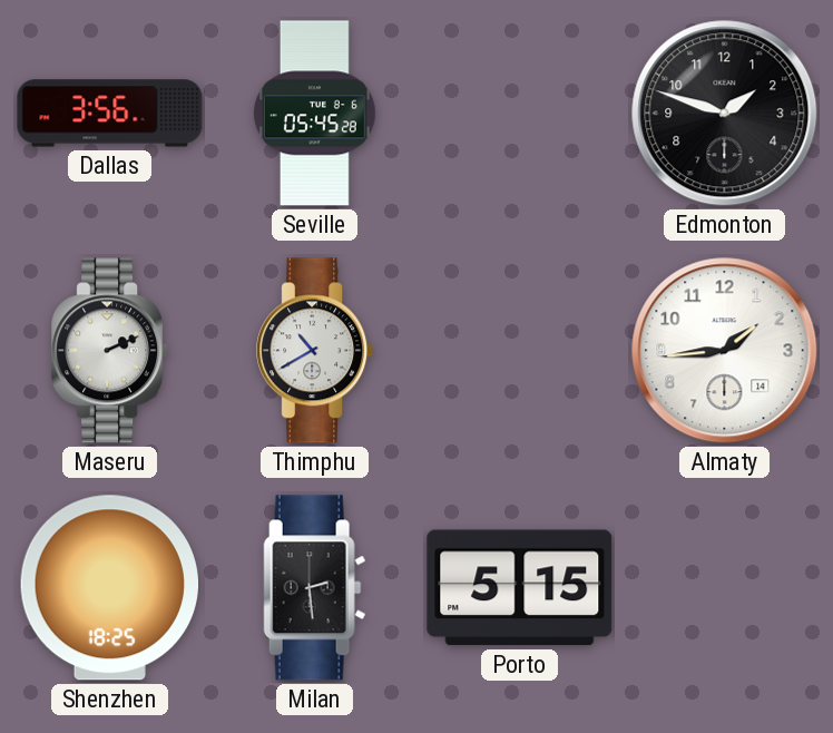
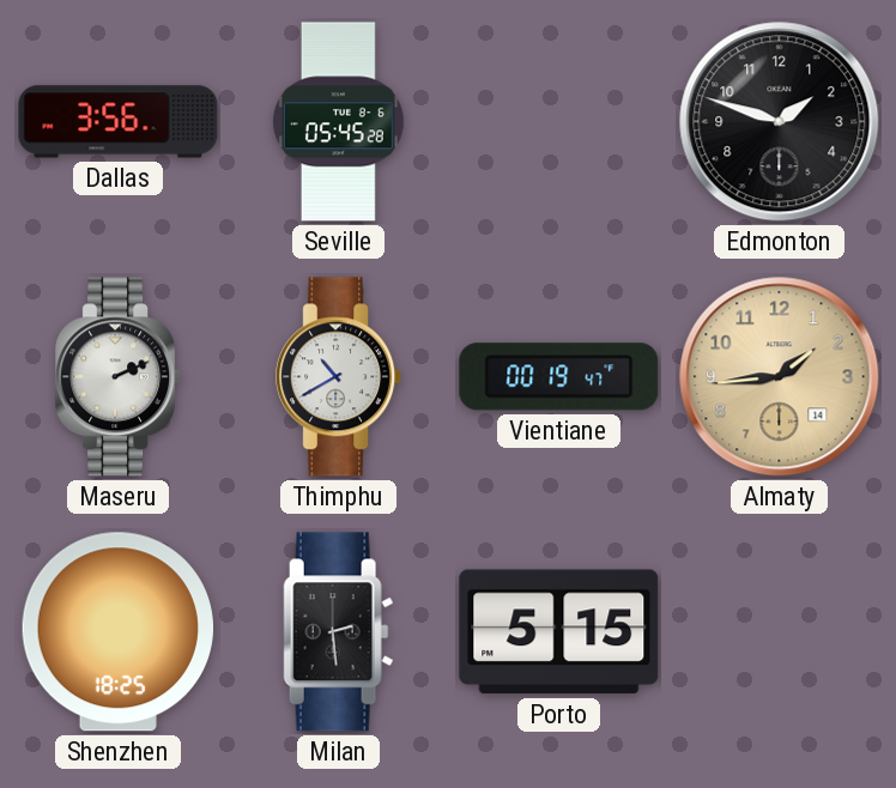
Vientiane: none -> 00:19 (559, 377)
Almaty dial: white -> champagne (780, 377)
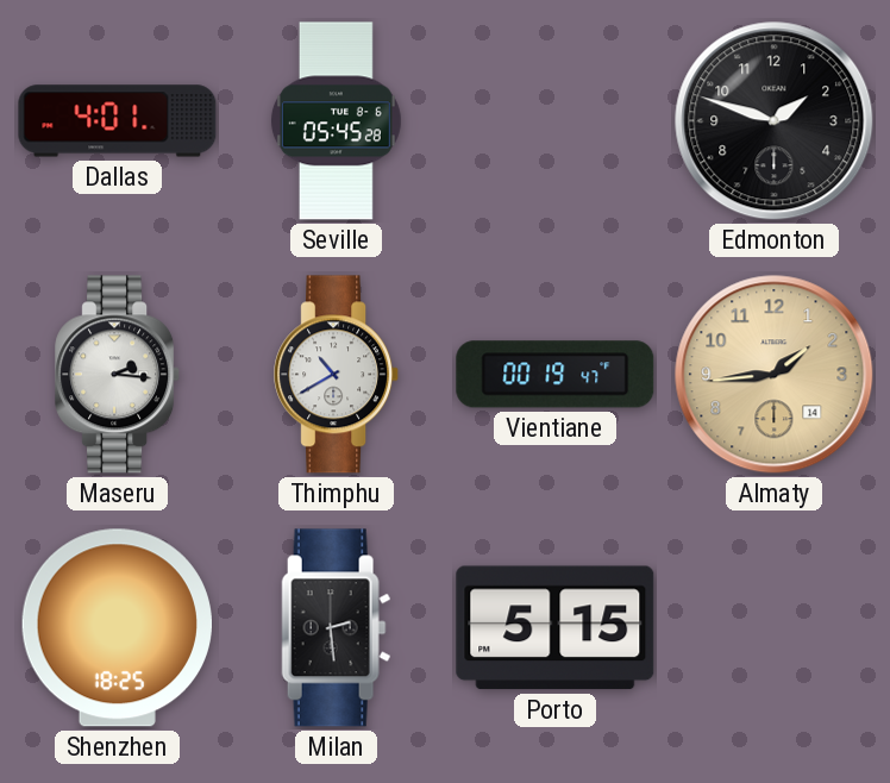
Dallas: 3:56 -> 4:01 (118, 121)
Maseru: 2:11 -> 2:16 (118, 375)
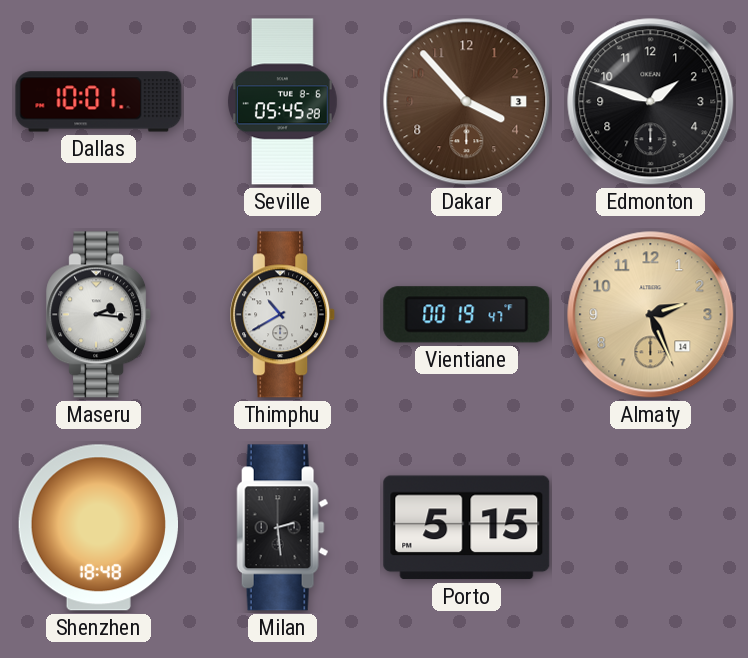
Dallas: 4:01 -> 10:01 (99, 102)
Dakar: none -> 3:53 (467, 102)
Almaty: 1:44 -> 2:26 (651, 315)
Shenzhen: 18:25 -> 18:48 (98, 528)
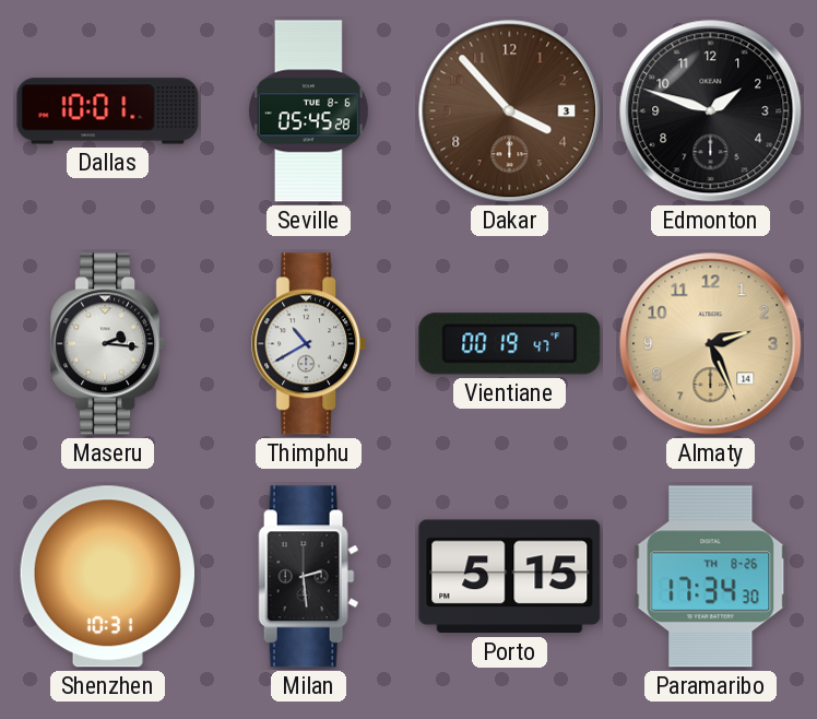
Shenzhen: 18:48 -> 10:31 (107, 577)
Paramaribo: none -> 17:34 (711, 577)
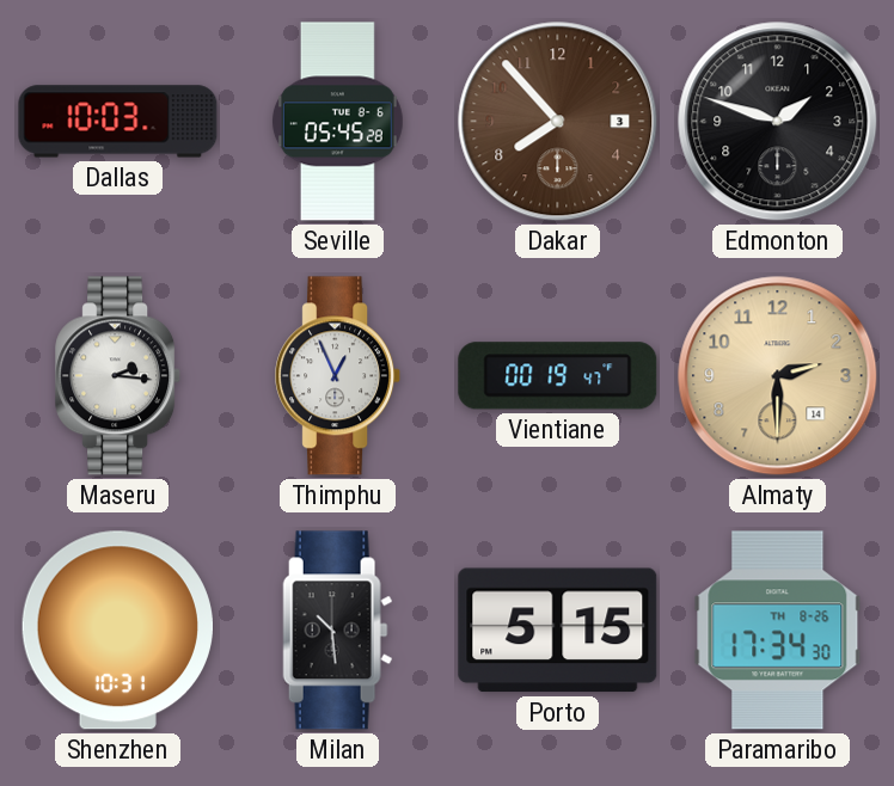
Dallas: 10:01 -> 10:03 (118, 122)
Dakar: 3:53 -> 7:53 (558, 122)
Thimphu: 10:40 -> 12:56 (338, 376)
Almaty: 2:26 -> 2:30 (778, 376)
Milan: 2:29 -> 10:29 (338, 631)
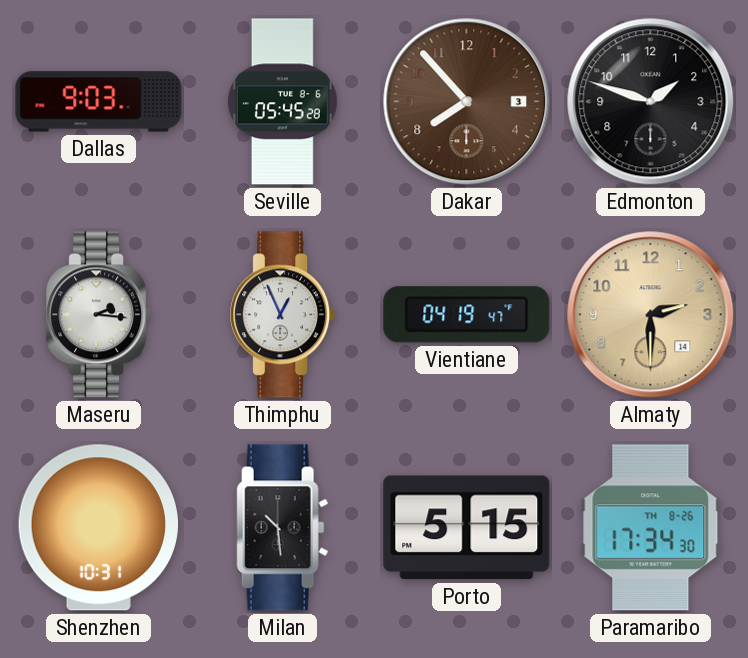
Dallas: 10:03 -> 9:03 (99, 102)
Vientiane: 00:19 -> 04:19 (467, 315)
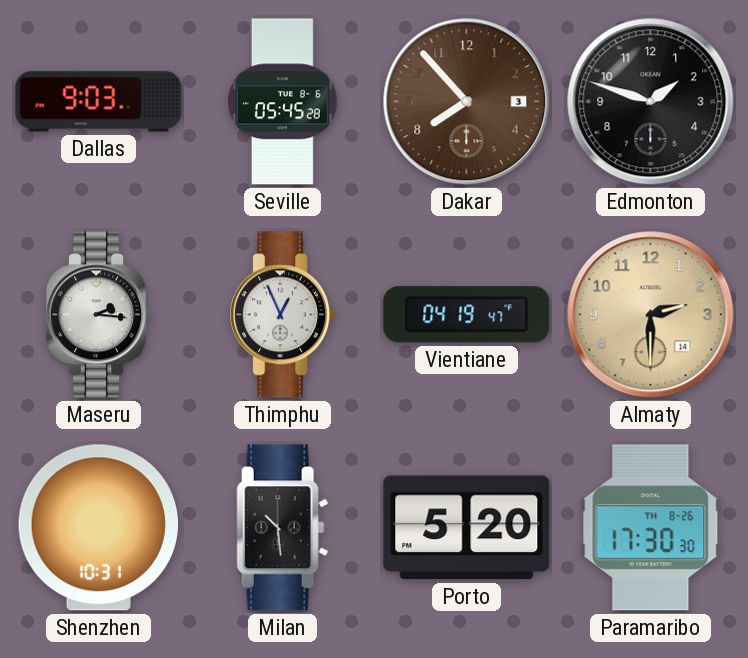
Porto: 5:15 -> 5:20 (467, 528)
Paramaribo: 17:34 -> 17:30 (651, 528)
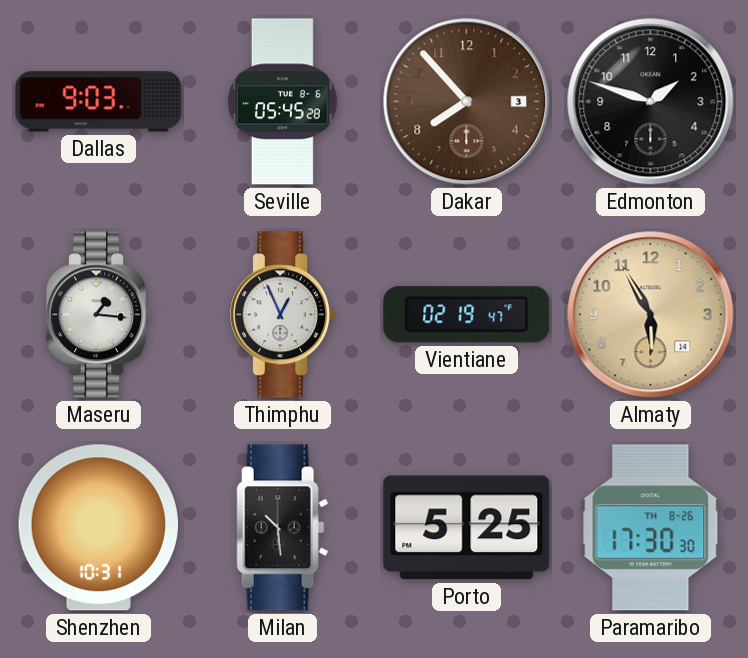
Maseru: 2:16 -> 1:16 (99, 315)
Vientiane: 04:19 -> 02:19 (467, 315)
Almaty: 2:30 -> 5:55 (651, 315)
Porto: 5:20 -> 5:25 (467, 528)
